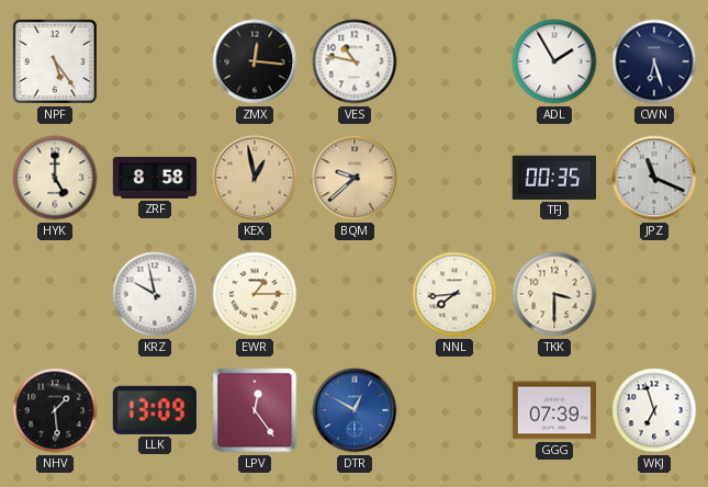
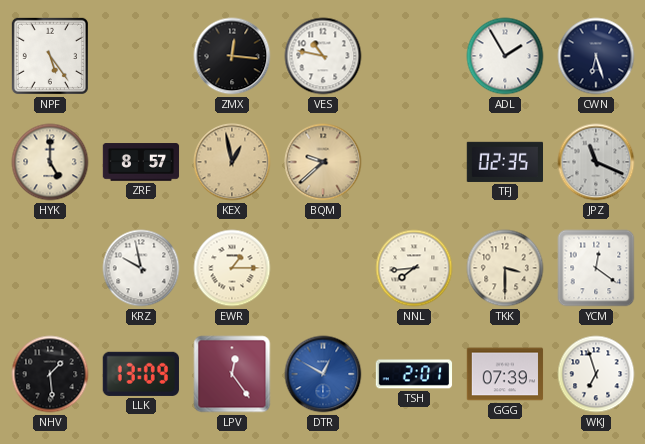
ZRF: 8:58 -> 8:57 (141, 162)
TFJ: 00:35 -> 02:35 (504, 162)
YCM: none -> 12:21 (596, 268)
TSH: none -> 2:01 (414, 374)
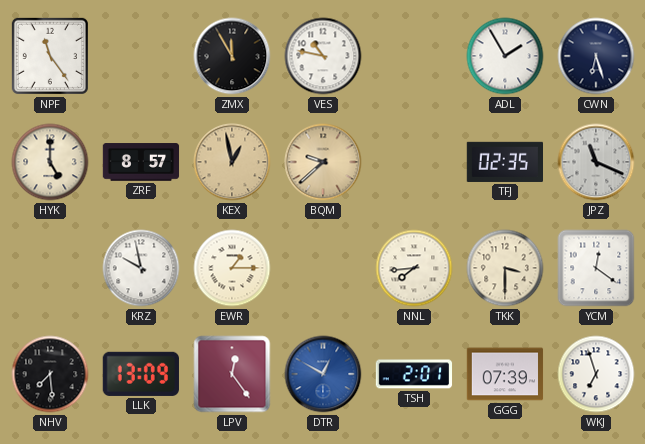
NPF: 5:24 -> 11:24 (50, 56)
ZMX: 12:16 -> 11:55 (232, 56)
NHV: 1:29 -> 7:29 (50, 374)
